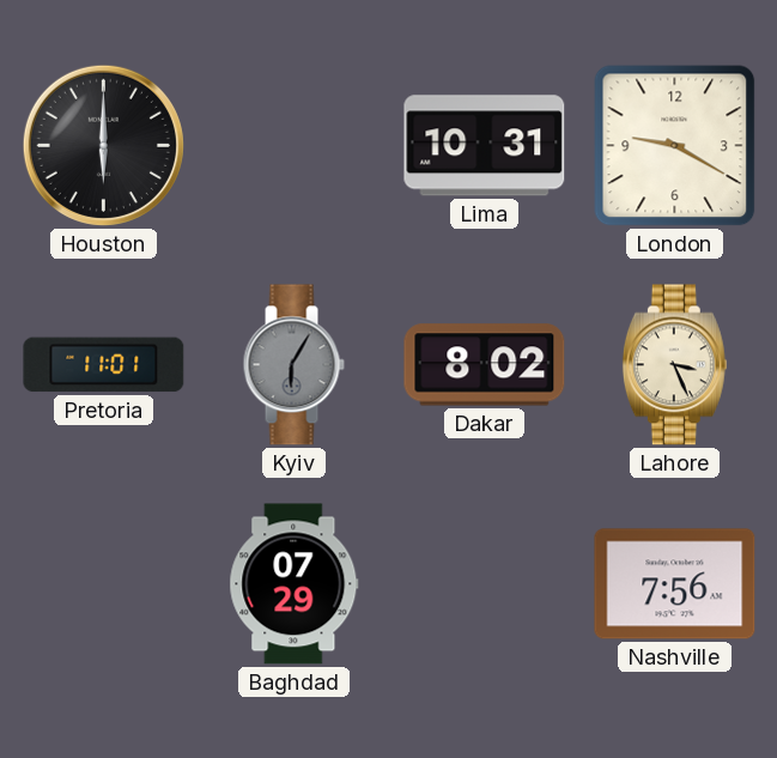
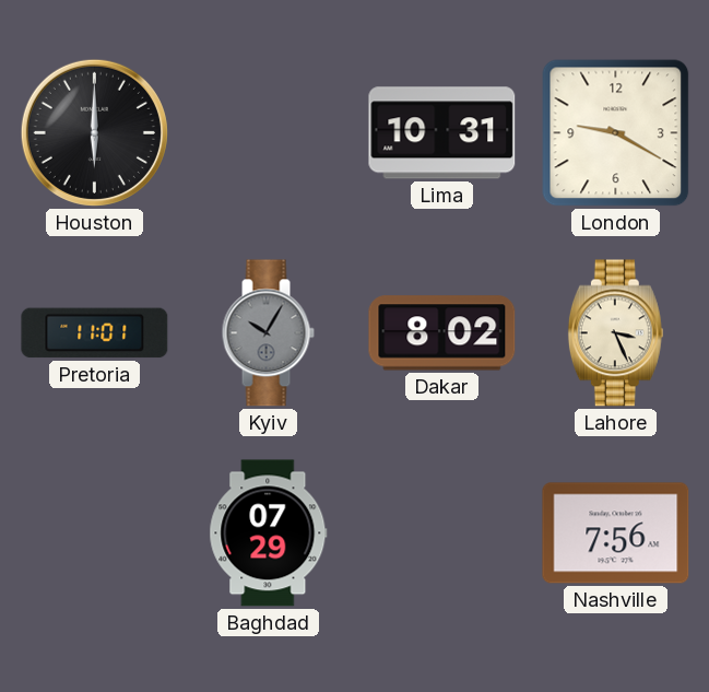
Kyiv: 6:05 -> 10:05 (268, 333)
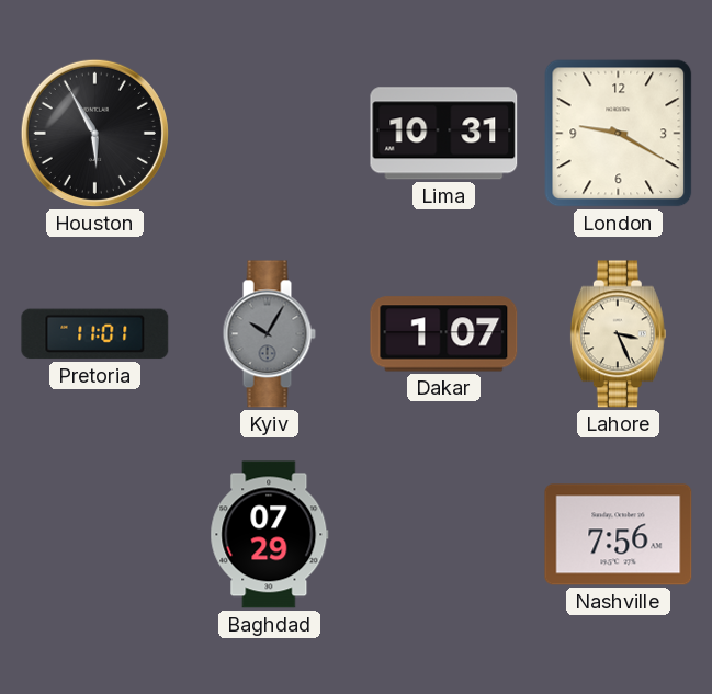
Houston: 6:00 -> 5:55 (94, 133)
Dakar: 8:02 -> 1:07 (444, 334)
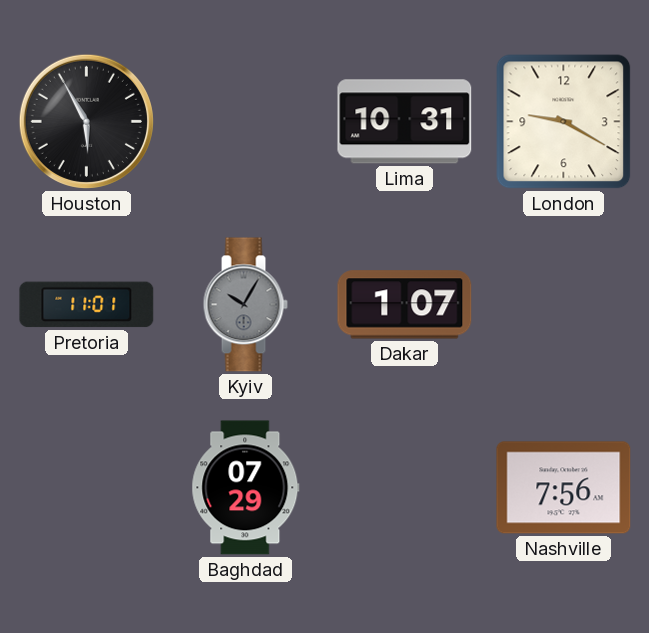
Lahore: 3:26 -> none (618, 334)
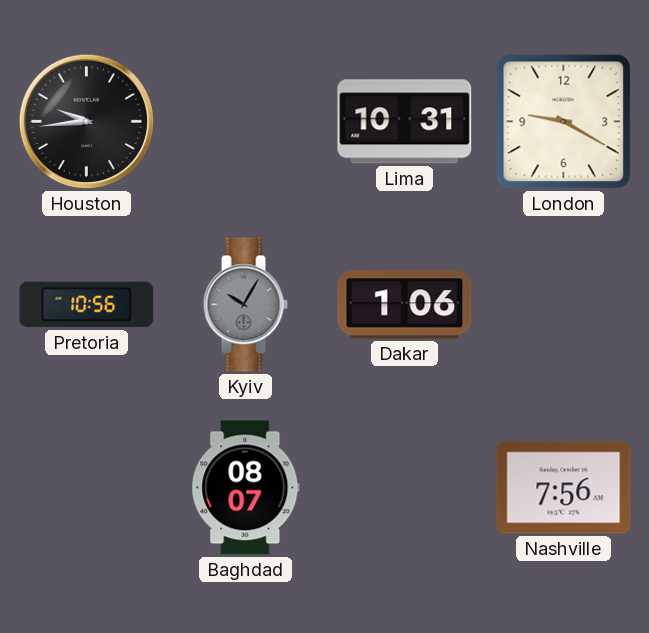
Houston: 5:55 -> 9:44 (86, 121)
Pretoria: 11:01 -> 10:56 (87, 305)
Dakar: 1:07 -> 1:06 (405, 305)
Baghdad: 07:29 -> 08:07 (246, 488)
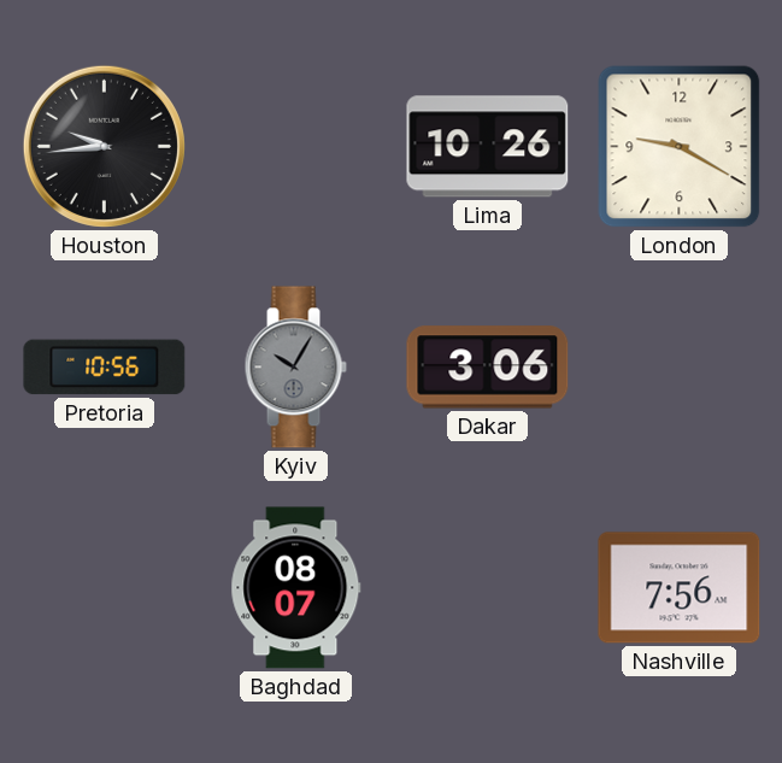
Lima: 10:31 -> 10:26 (488, 147)
Dakar: 1:06 -> 3:06 (488, 368)
